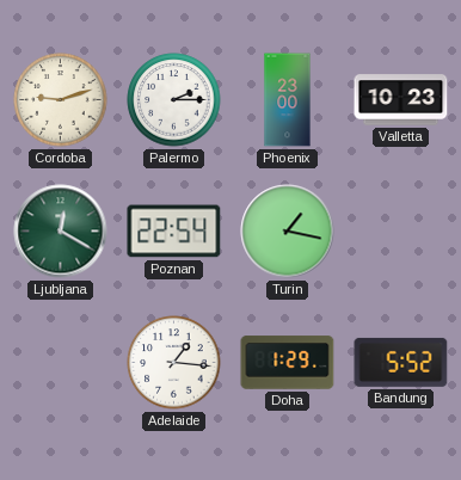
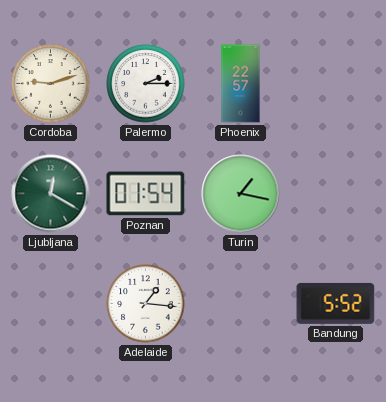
Phoenix: 23:00 -> 22:57 (241, 84)
Valletta: 10:23 -> none (401, 100)
Poznan: 22:54 -> 01:54 (146, 194)
Doha: 1:29 -> none (288, 363)
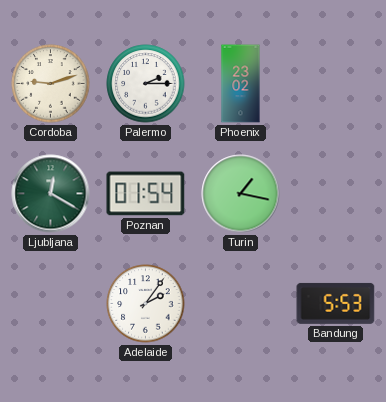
Phoenix: 22:57 -> 23:02 (241, 84)
Adelaide: 1:16 -> 2:06 (146, 304)
Bandung: 5:52 -> 5:53 (336, 303)
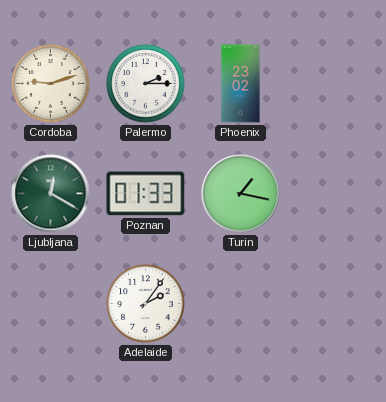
Poznan: 01:54 -> 01:33 (146, 194)
Bandung: 5:53 -> none (336, 303)
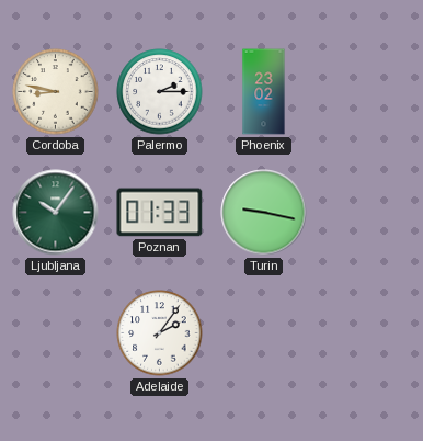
Cordoba: 9:12 -> 8:47 (56, 92)
Ljubljana: 12:20 -> 10:06 (56, 213)
Turin: 1:17 -> 9:17 (264, 213)
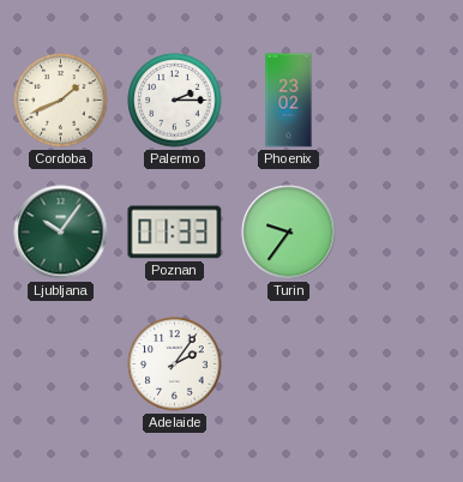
Cordoba: 8:47 -> 1:41 (61, 101)
Turin: 9:17 -> 9:36 (289, 233)
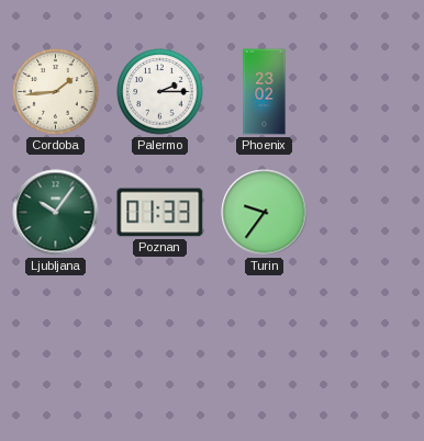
Cordoba: 1:41 -> 1:44 (56, 92)
Adelaide: 2:06 -> none (175, 364)
